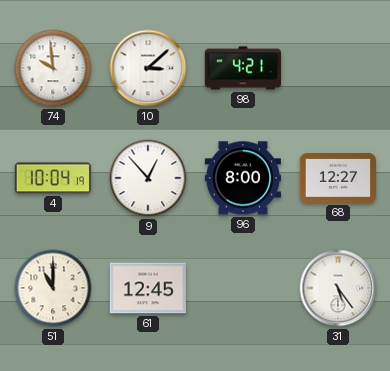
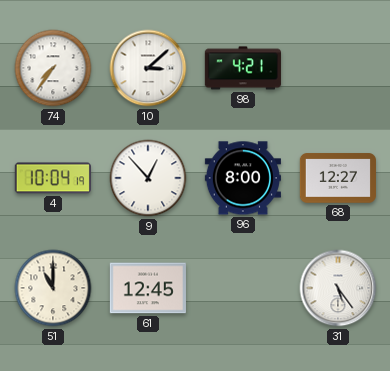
74: 9:59 -> 7:36 (53, 68)
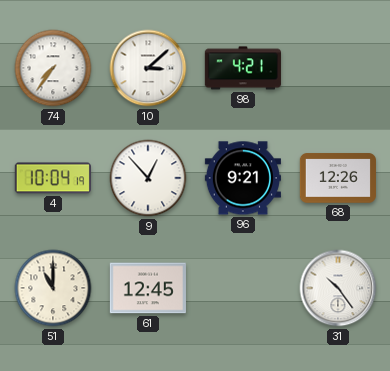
96: 8:00 -> 9:21 (243, 178)
68: 12:27 -> 12:26 (338, 178)
31: 5:24 -> 10:24 (338, 288)
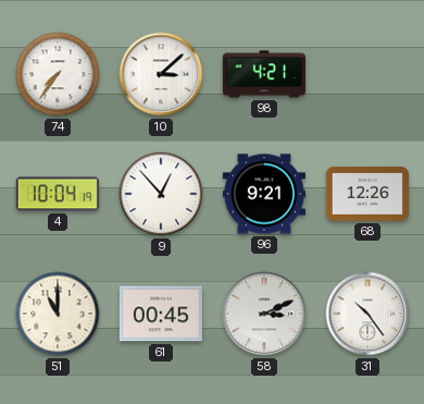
61: 12:45 -> 00:45 (161, 314)
58: none -> 3:11 (264, 314)
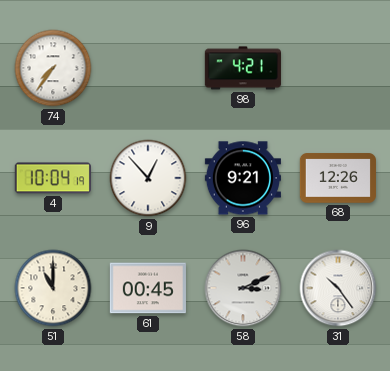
10: 3:08 -> none (161, 74)
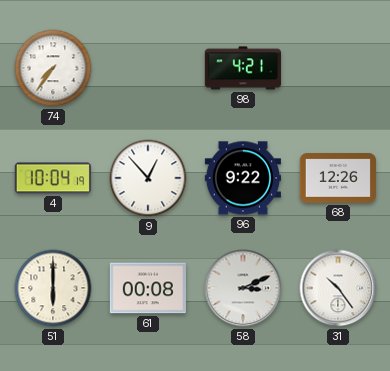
96: 9:21 -> 9:22 (243, 178)
51: 11:00 -> 6:00 (53, 288)
61: 00:45 -> 00:08 (148, 288)
